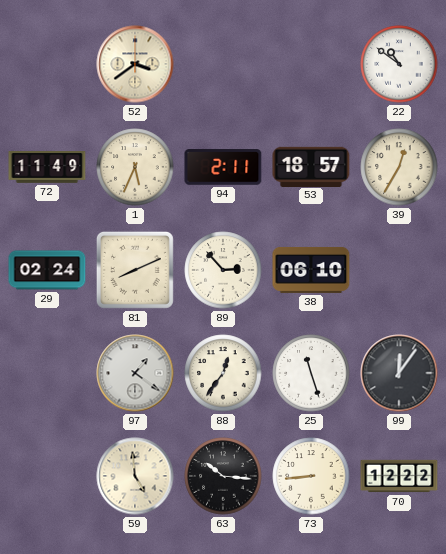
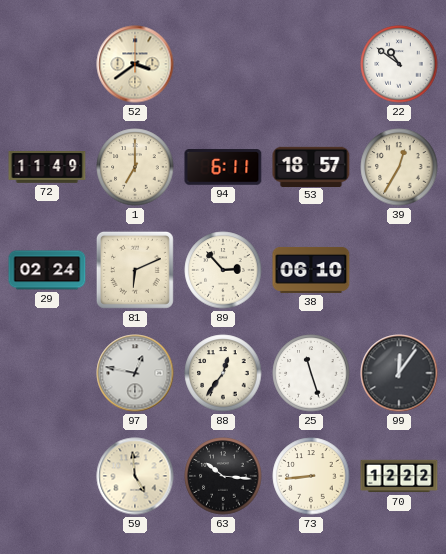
1: 5:34 -> 7:00 (135, 167)
94: 2:11 -> 6:11 (223, 167)
81: 8:11 -> 6:11 (135, 270)
97: 1:21 -> 12:47 (135, 373)
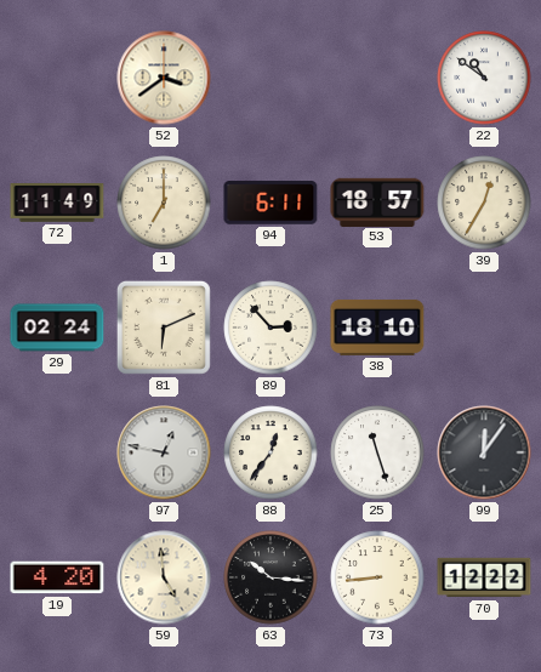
38: 06:10 -> 18:10 (377, 328)
19: none -> 4:20 (57, 577)
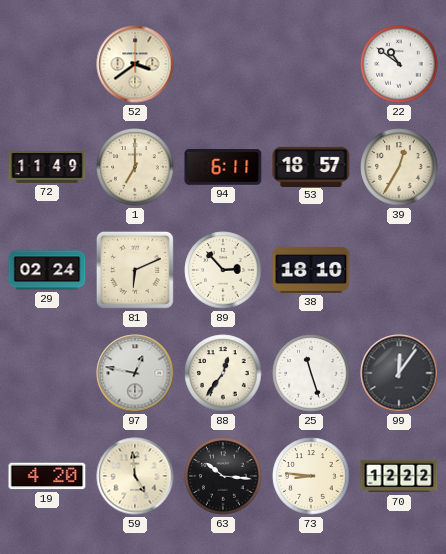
73: 8:44 -> 8:46 (311, 476)
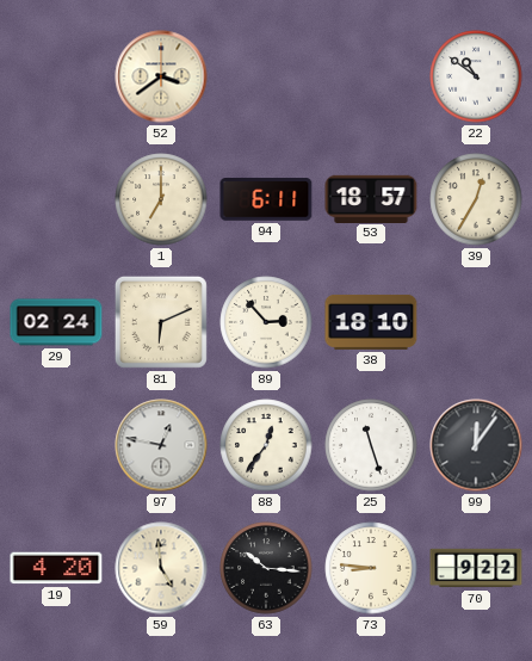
72: 11:49 -> none (47, 168)
70: 12:22 -> 9:22 (476, 568)
